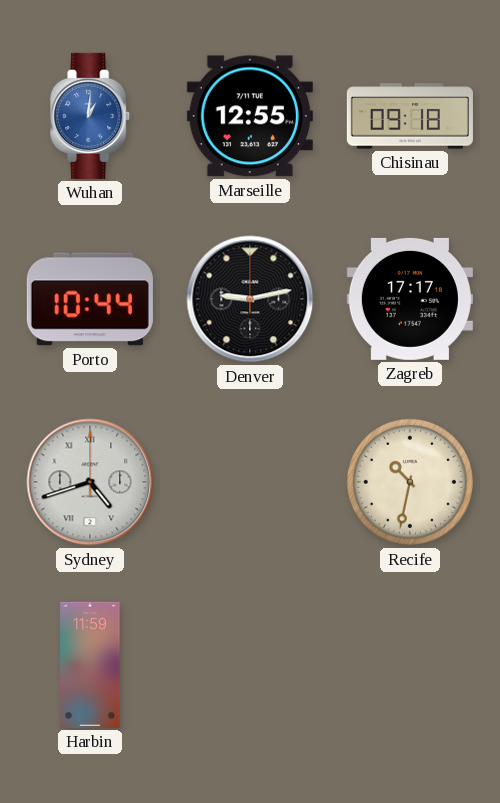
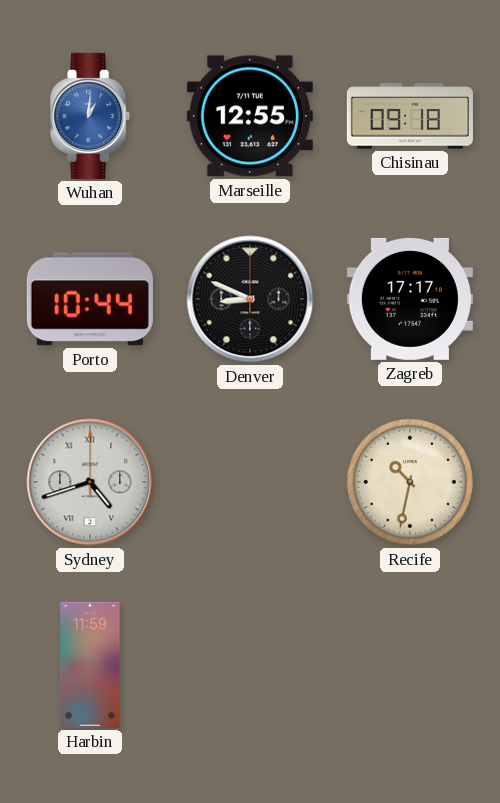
Denver: 9:13 -> 8:49 (250, 299)
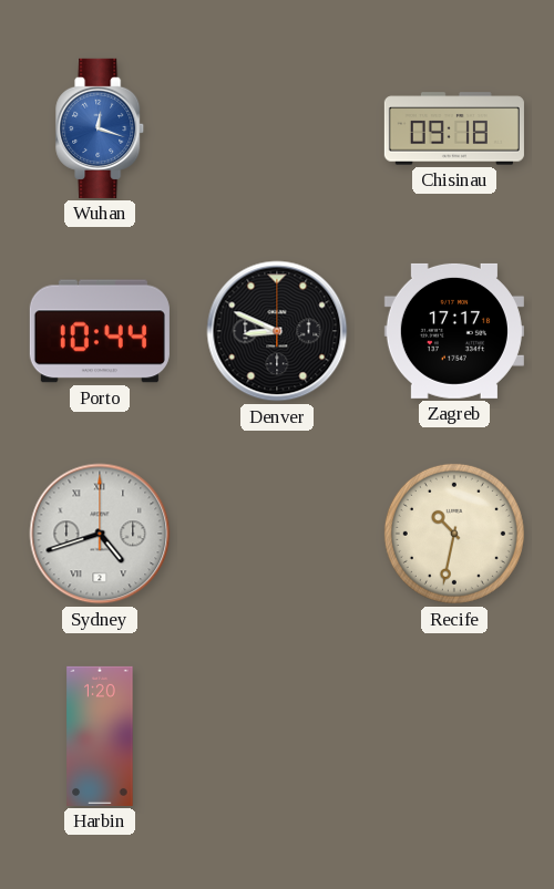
Wuhan: 1:01 -> 12:18 (101, 128)
Marseille: 12:55 -> none (250, 116)
Harbin: 11:59 -> 1:20 (100, 736)
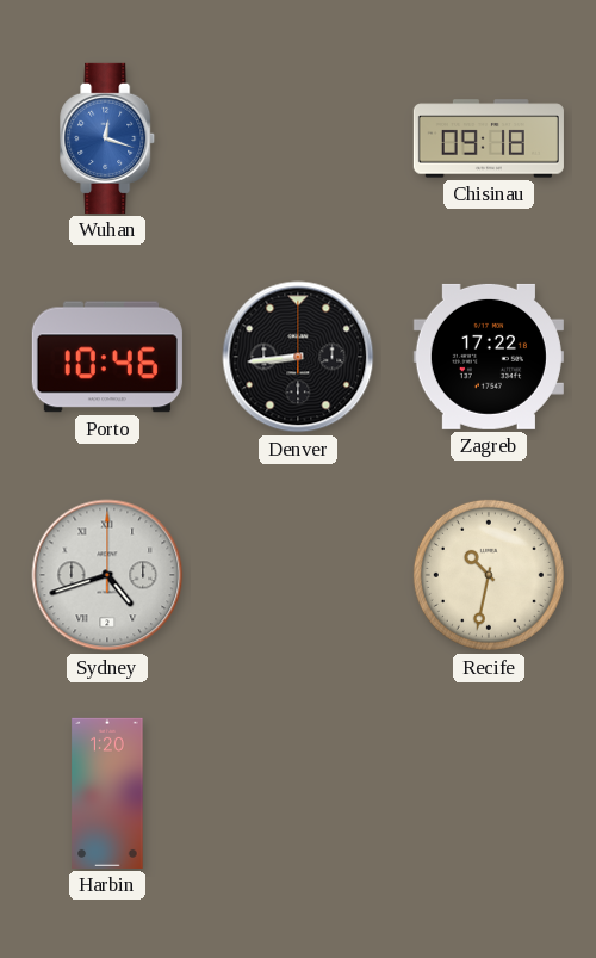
Porto: 10:44 -> 10:46 (107, 357)
Denver: 8:49 -> 8:44 (298, 357)
Zagreb: 17:17 -> 17:22 (489, 357)
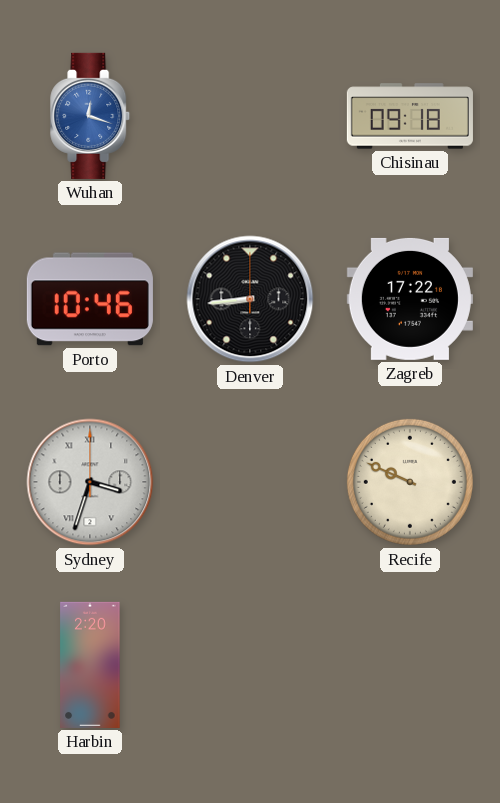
Sydney: 4:42 -> 3:33 (90, 482)
Recife: 10:32 -> 9:49 (410, 482)
Harbin: 1:20 -> 2:20 (90, 665)
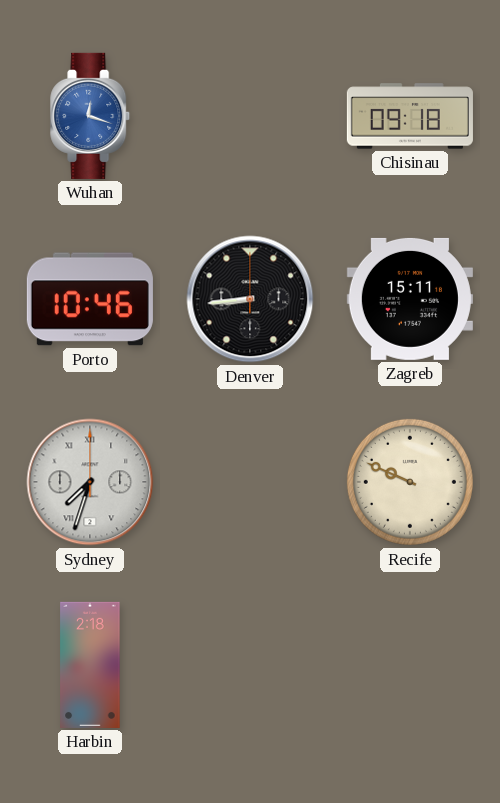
Zagreb: 17:22 -> 15:11 (410, 299)
Sydney: 3:33 -> 7:33 (90, 482)
Harbin: 2:20 -> 2:18 (90, 665)
